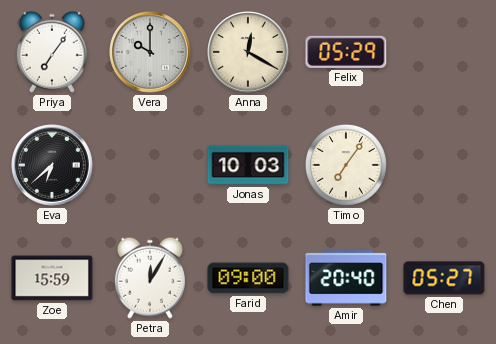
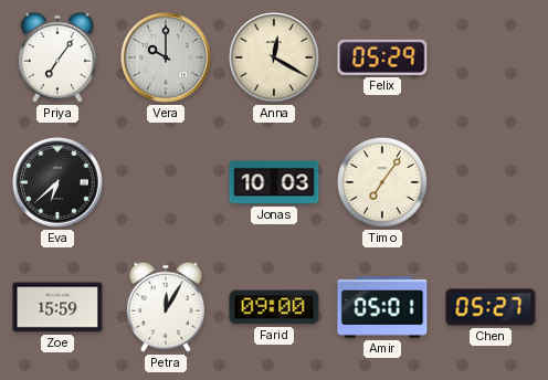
Amir: 20:40 -> 05:01 (382, 307)
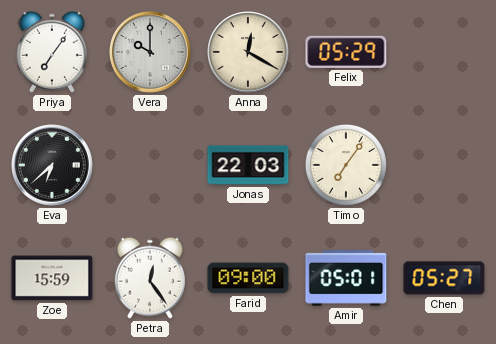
Jonas: 10:03 -> 22:03 (248, 165)
Petra: 12:05 -> 12:24 (150, 278)
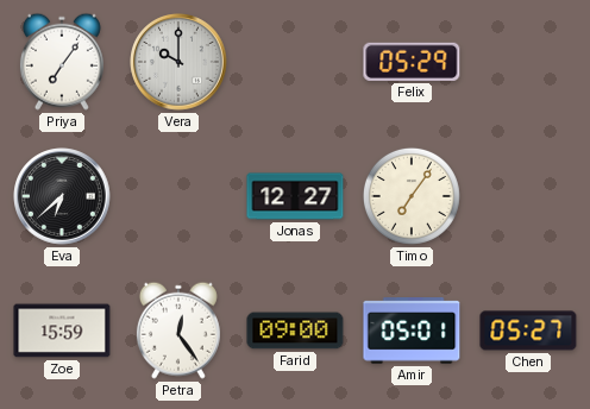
Anna: 12:20 -> none (248, 52)
Jonas: 22:03 -> 12:27 (295, 196)
